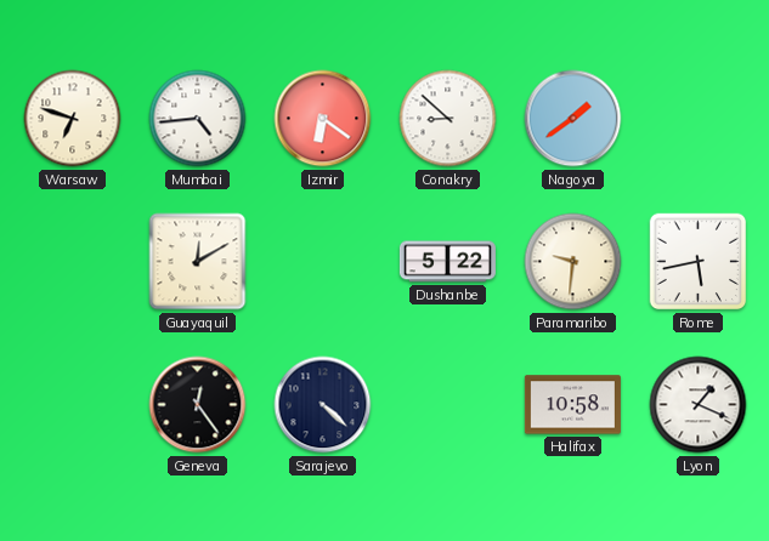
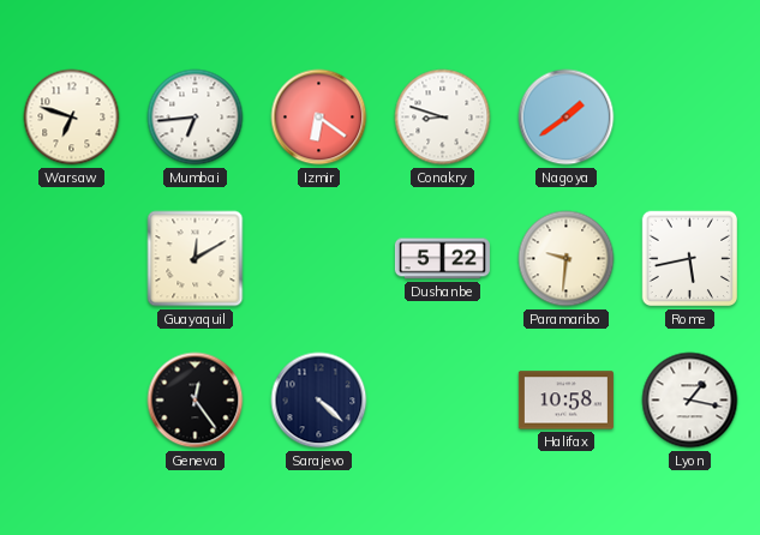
Mumbai: 4:44 -> 6:44 (196, 118)
Conakry: 8:52 -> 8:48 (443, 118)
Lyon: 1:19 -> 1:17 (690, 401)
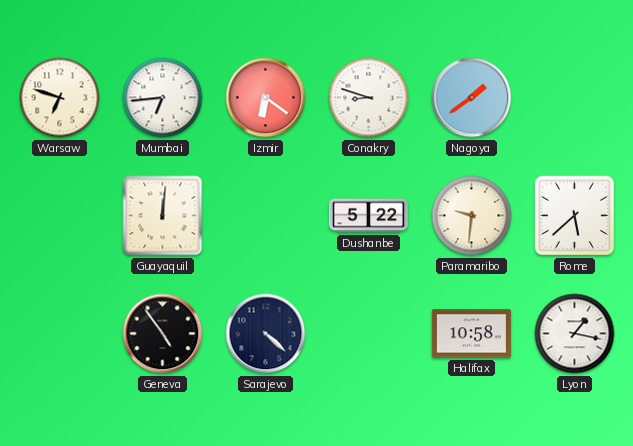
Guayaquil: 12:10 -> 12:01 (163, 216)
Rome: 5:43 -> 5:38 (575, 216)
Geneva: 12:24 -> 4:54 (163, 334)
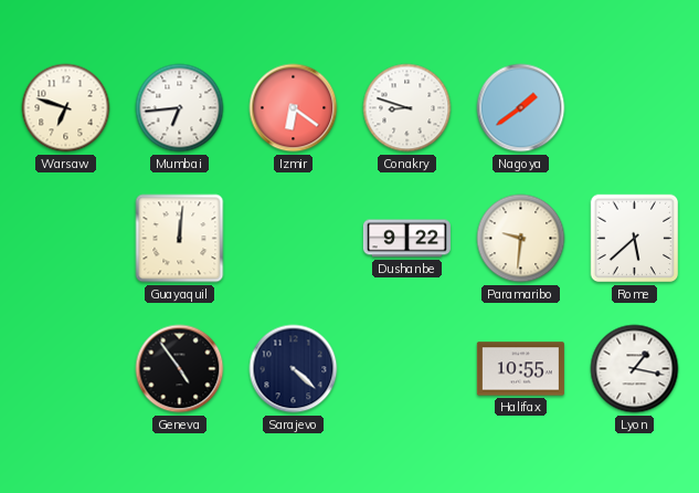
Dushanbe: 5:22 -> 9:22 (406, 239)
Halifax: 10:58 -> 10:55 (520, 369)
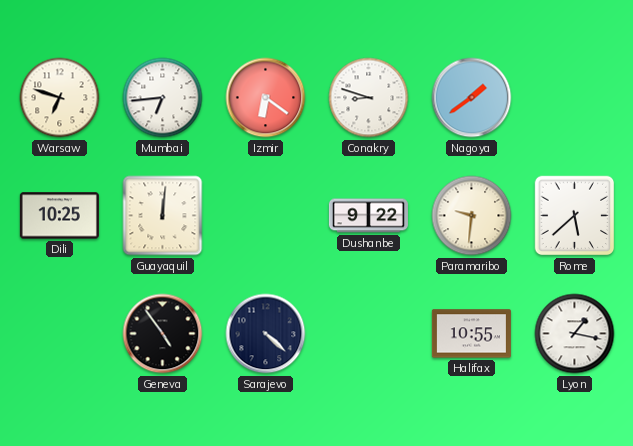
Dili: none -> 10:25 (59, 216)
